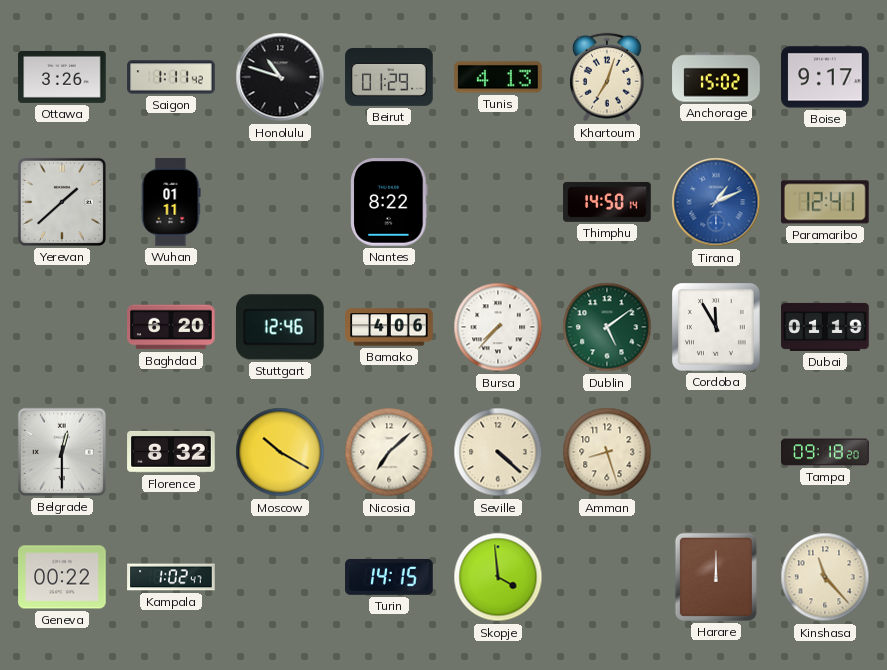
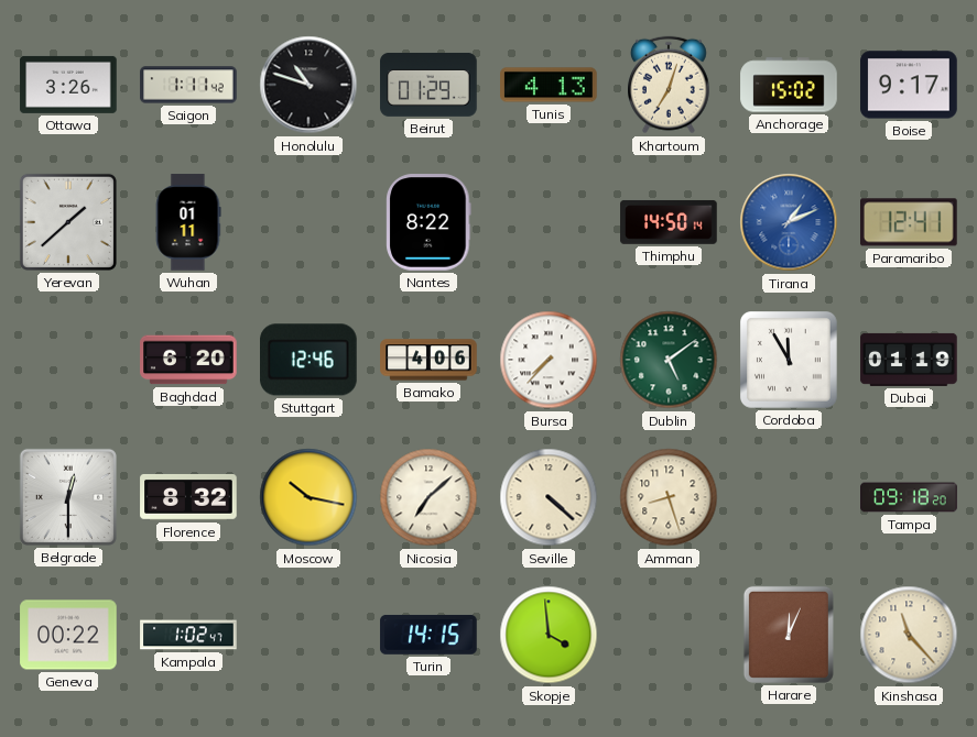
Moscow: 10:20 -> 10:17 (308, 497)
Harare: 12:00 -> 12:04 (789, 635)
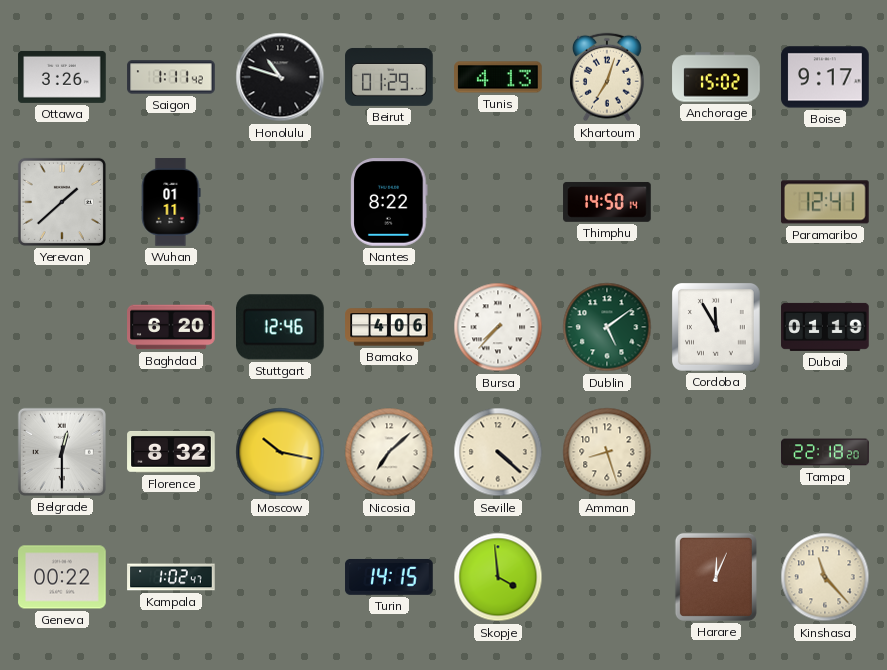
Tirana: 1:11 -> none (789, 222)
Tampa: 09:18 -> 22:18 (825, 452)
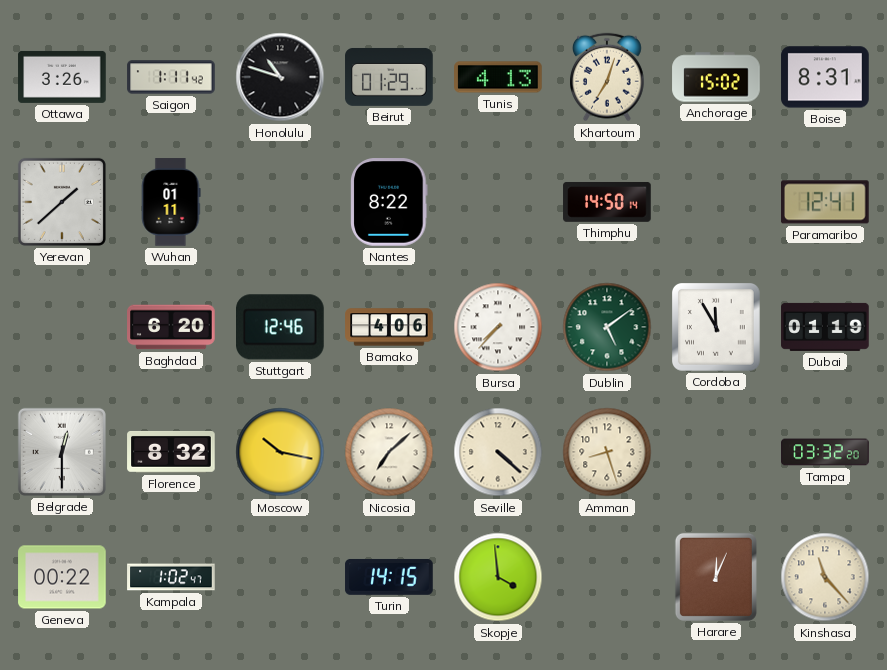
Boise: 9:17 -> 8:31 (825, 77)
Tampa: 22:18 -> 03:32 (825, 452)
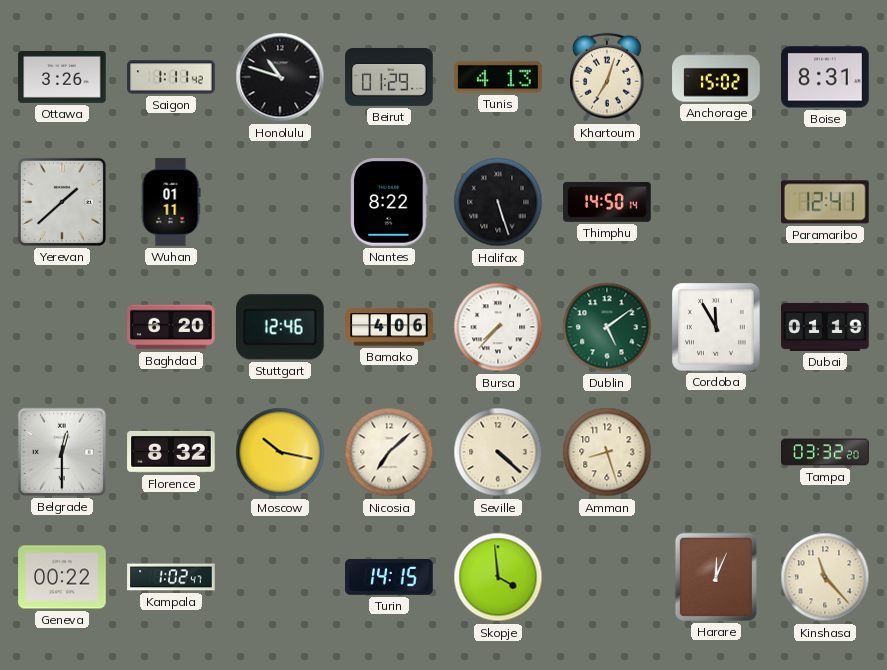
Halifax: none -> 5:27 (498, 202)
